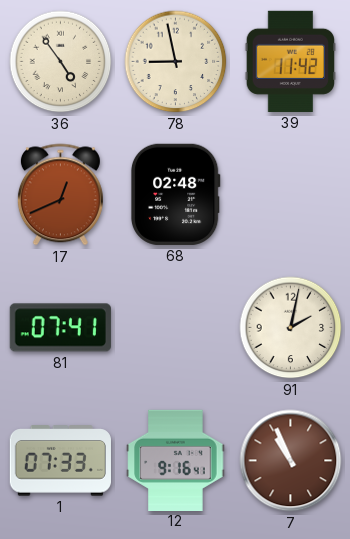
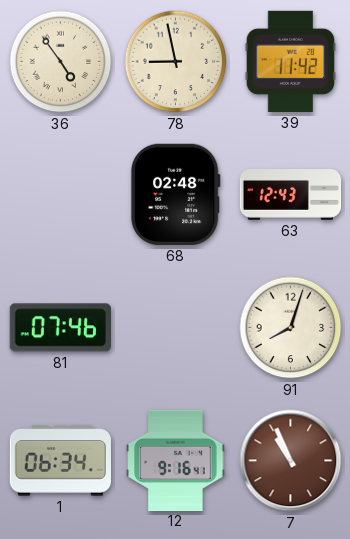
17: 12:41 -> none (60, 195)
63: none -> 12:43 (291, 195)
81: 07:41 -> 07:46 (60, 328)
91: 2:02 -> 8:03 (291, 328)
1: 07:33 -> 06:34 (60, 461)
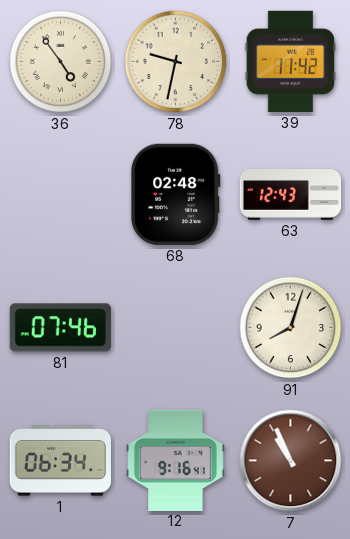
78: 8:58 -> 9:32 (176, 62)
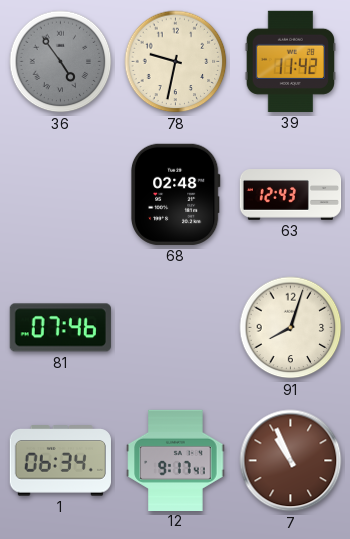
36 dial: cream -> grey (61, 62)
12: 9:16 -> 9:17 (176, 460)
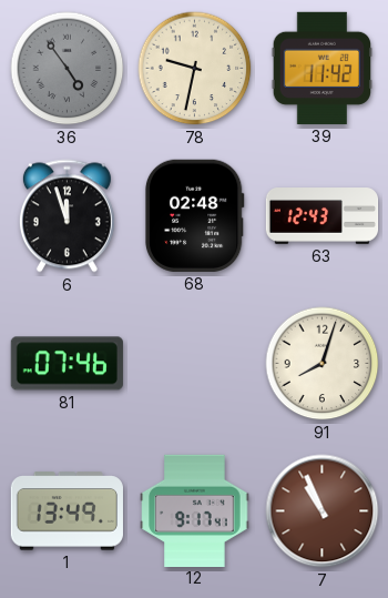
6: none -> 11:57 (67, 216)
1: 06:34 -> 13:49 (67, 511)
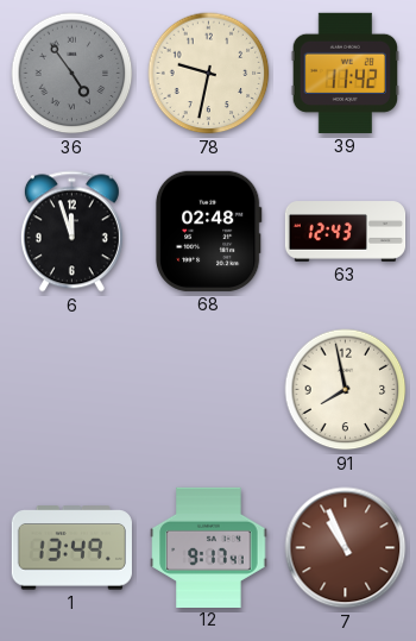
81: 07:46 -> none (67, 364)
91: 8:03 -> 7:58 (346, 390)
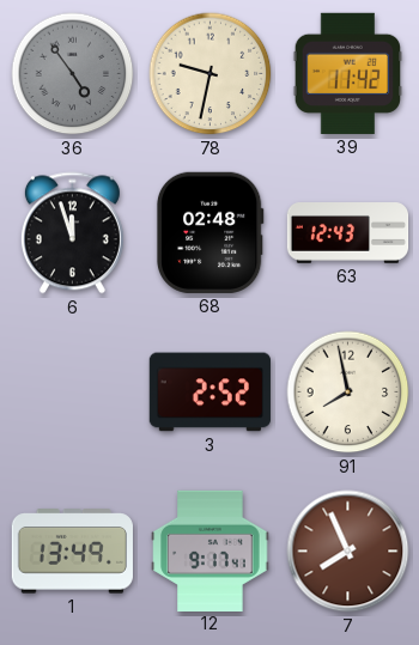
3: none -> 2:52 (209, 393)
7: 10:56 -> 7:56 (348, 552)
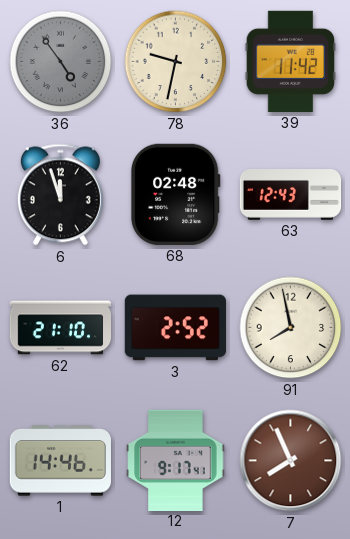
62: none -> 21:10 (60, 328)
1: 13:49 -> 14:46 (60, 461)
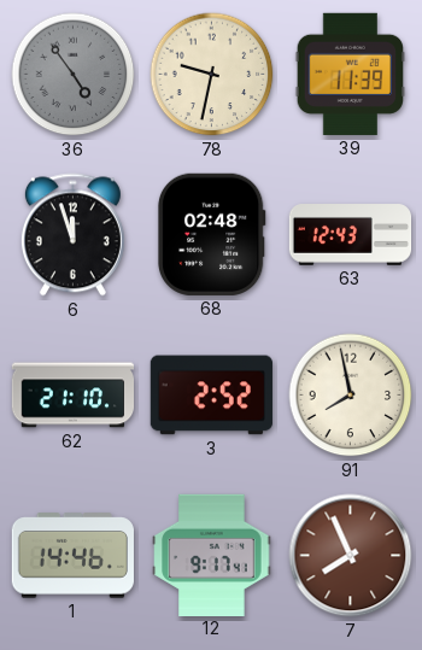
39: 11:42 -> 11:39 (350, 74)
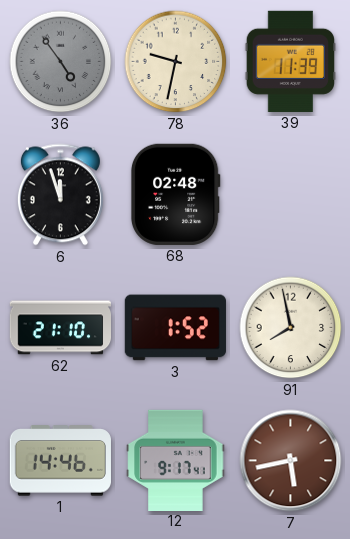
63: 12:43 -> none (351, 235)
3: 2:52 -> 1:52 (175, 328)
7: 7:56 -> 5:43 (291, 461)
